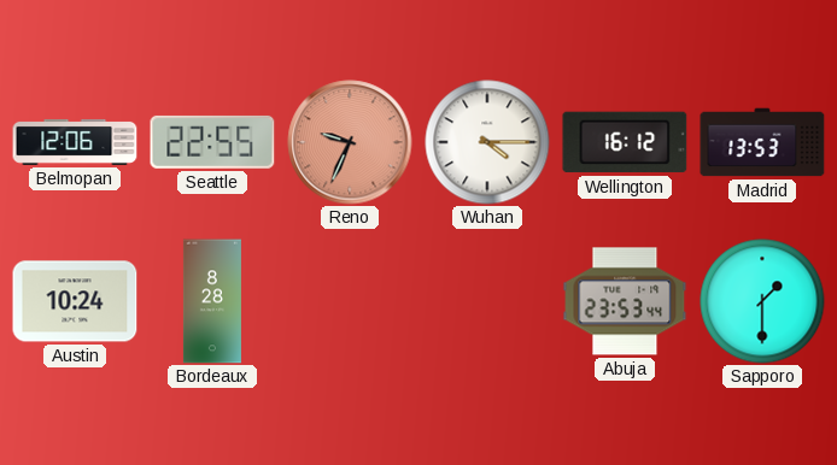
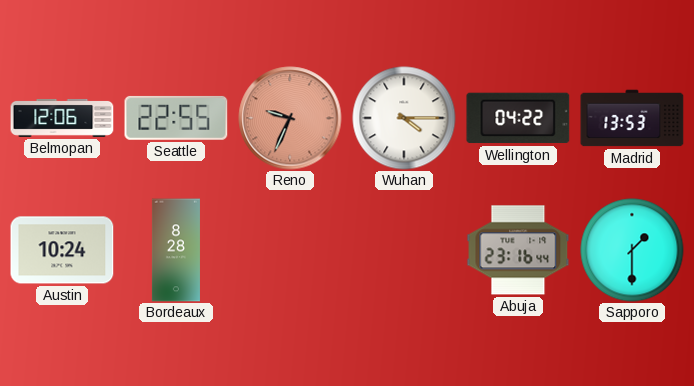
Wellington: 16:12 -> 04:22 (518, 118)
Abuja: 23:53 -> 23:16 (518, 250)
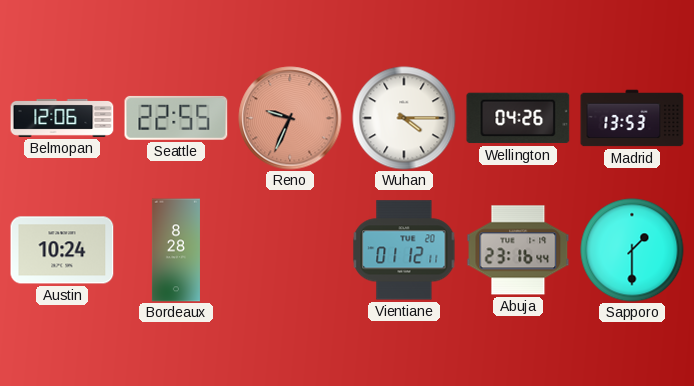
Wellington: 04:22 -> 04:26 (518, 118)
Vientiane: none -> 01:12 (404, 250)
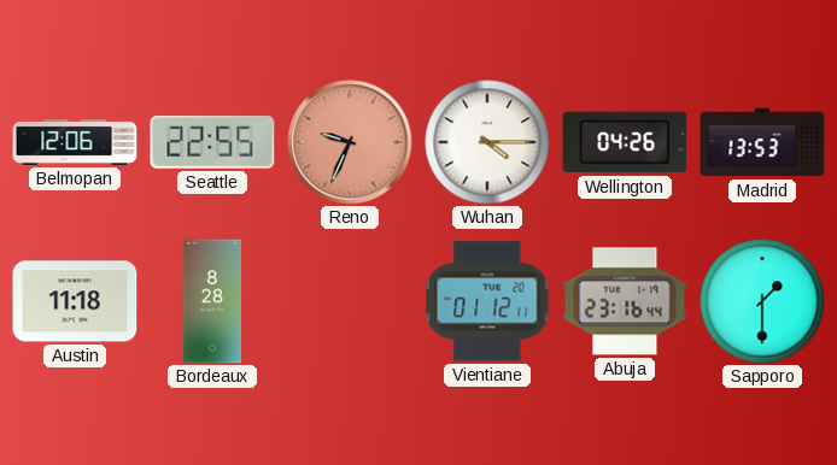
Austin: 10:24 -> 11:18 (75, 301)
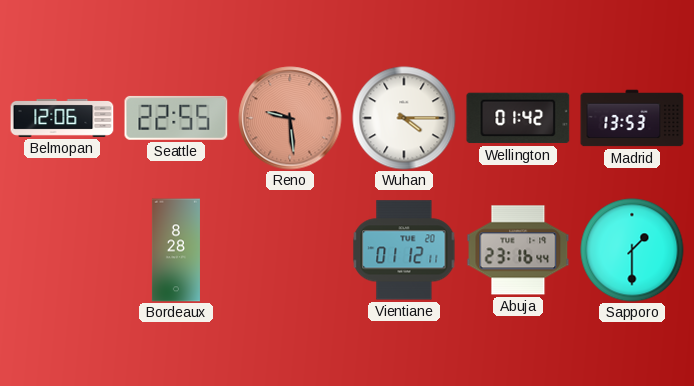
Reno: 9:34 -> 9:29 (290, 118)
Wellington: 04:26 -> 01:42 (518, 118)
Austin: 11:18 -> none (75, 301)
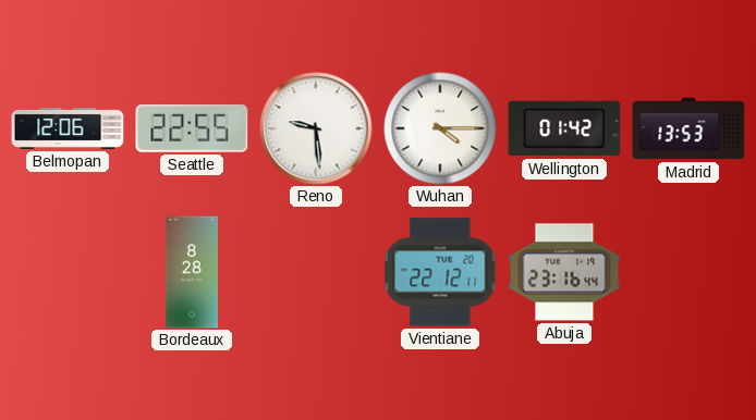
Reno dial: salmon -> white (316, 128)
Vientiane: 01:12 -> 22:12 (440, 272)
Sapporo: 1:30 -> none (632, 250)
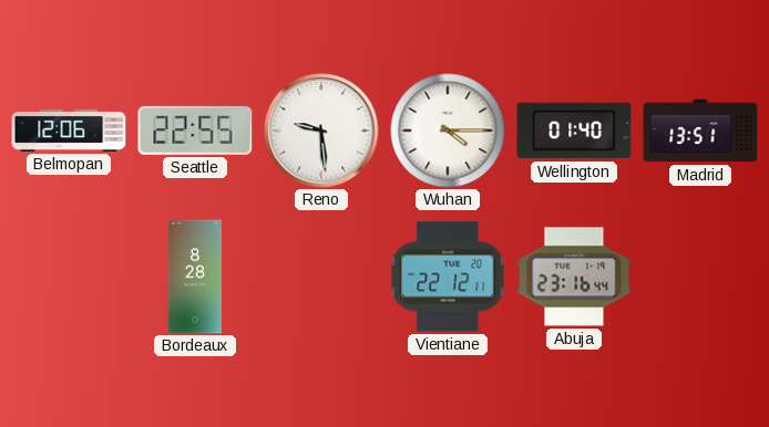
Wellington: 01:42 -> 01:40 (574, 131)
Madrid: 13:53 -> 13:51 (700, 131)
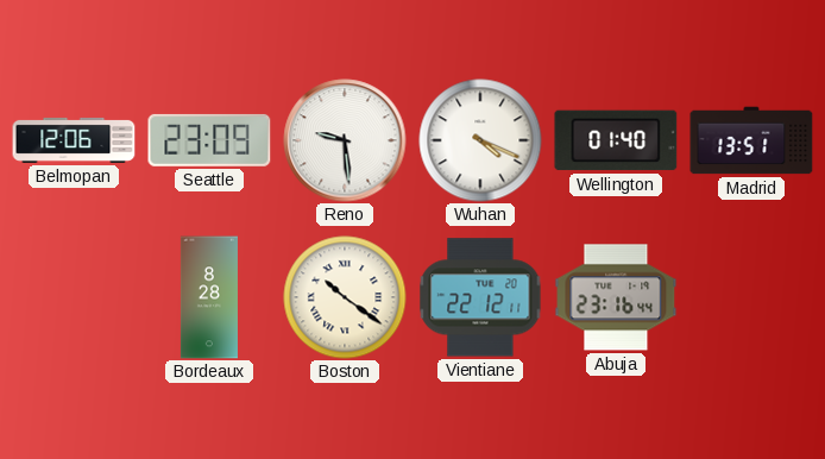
Seattle: 22:55 -> 23:09 (209, 140)
Wuhan: 4:15 -> 4:19 (480, 140)
Boston: none -> 10:21 (345, 297)
